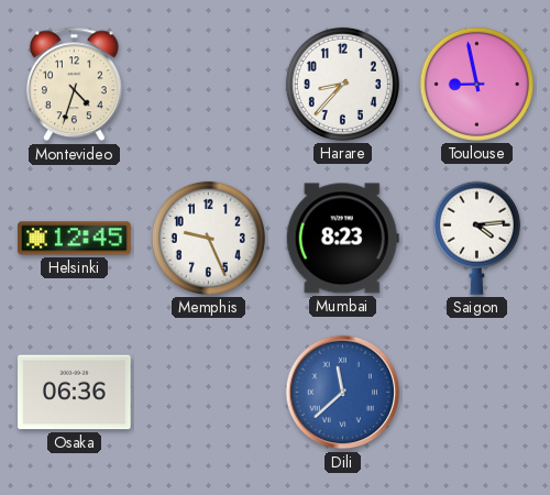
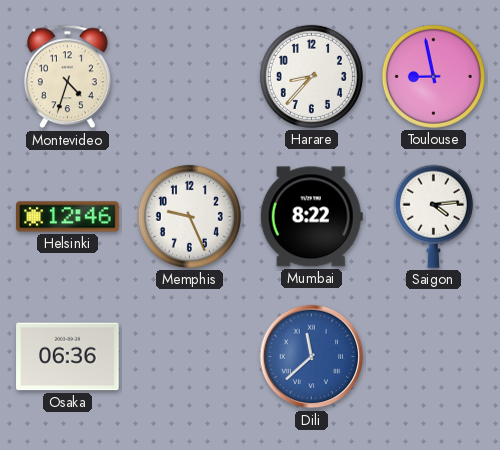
Helsinki: 12:45 -> 12:46 (68, 217)
Mumbai: 8:23 -> 8:22 (311, 217)
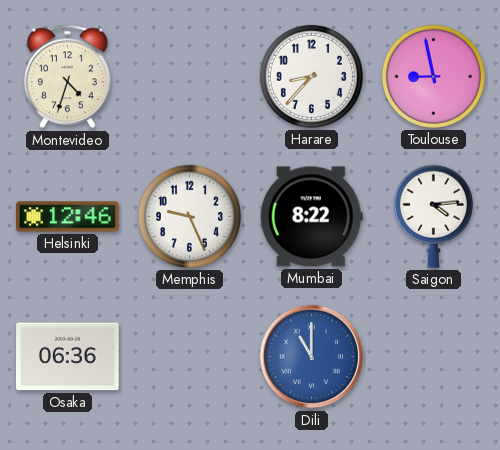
Dili: 11:38 -> 11:00 (312, 357)
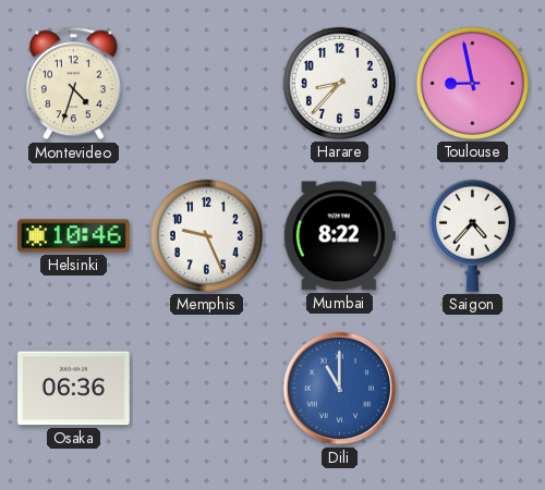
Helsinki: 12:46 -> 10:46 (74, 236)
Saigon: 4:14 -> 4:37 (472, 235)
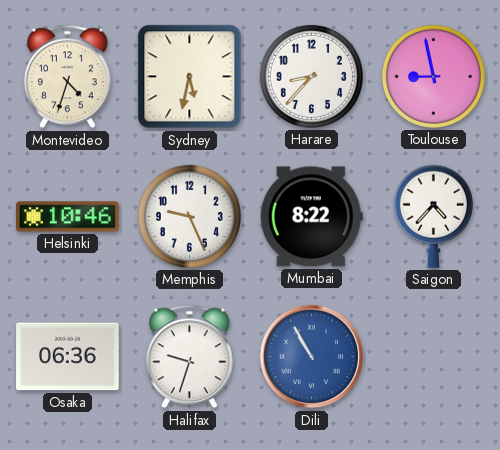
Sydney: none -> 5:32 (190, 77)
Halifax: none -> 9:33 (189, 357)
Dili: 11:00 -> 10:55 (312, 357)
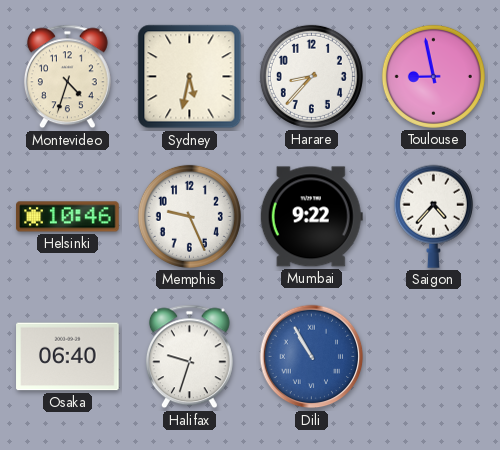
Mumbai: 8:22 -> 9:22 (311, 217)
Osaka: 06:36 -> 06:40 (68, 357)
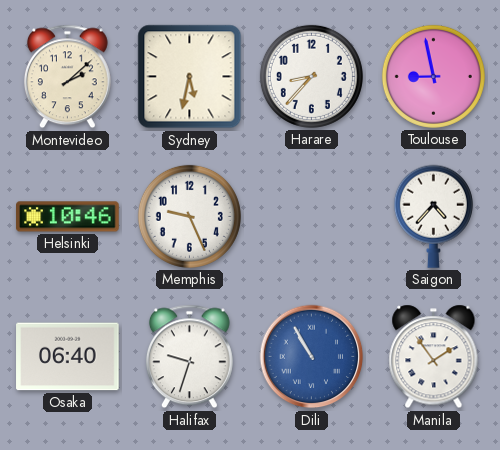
Montevideo: 4:33 -> 2:08 (67, 77)
Mumbai: 9:22 -> none (311, 217)
Manila: none -> 1:54 (434, 357)
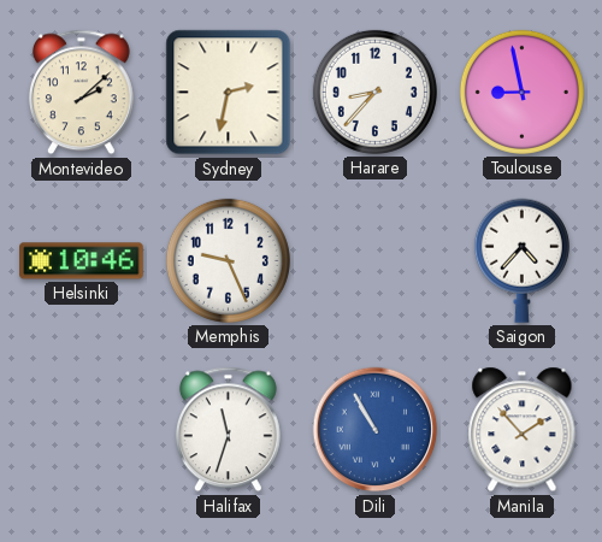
Sydney: 5:32 -> 2:32 (229, 93)
Osaka: 06:40 -> none (68, 357)
Halifax: 9:33 -> 11:33 (228, 430)
Manila: 1:54 -> 1:53 (523, 430)
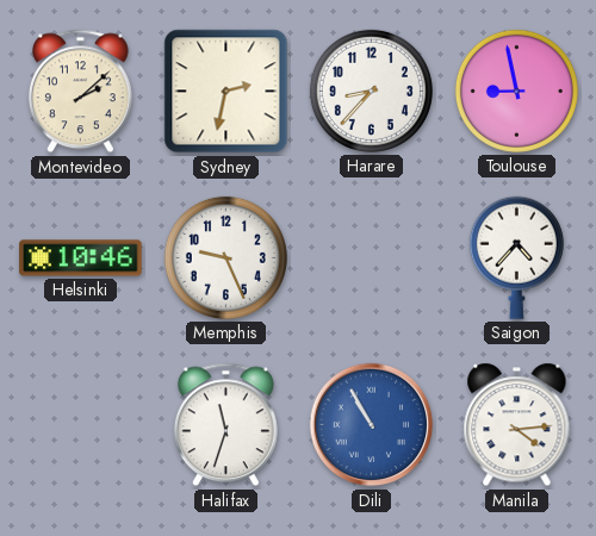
Manila: 1:53 -> 4:14 (517, 425)
